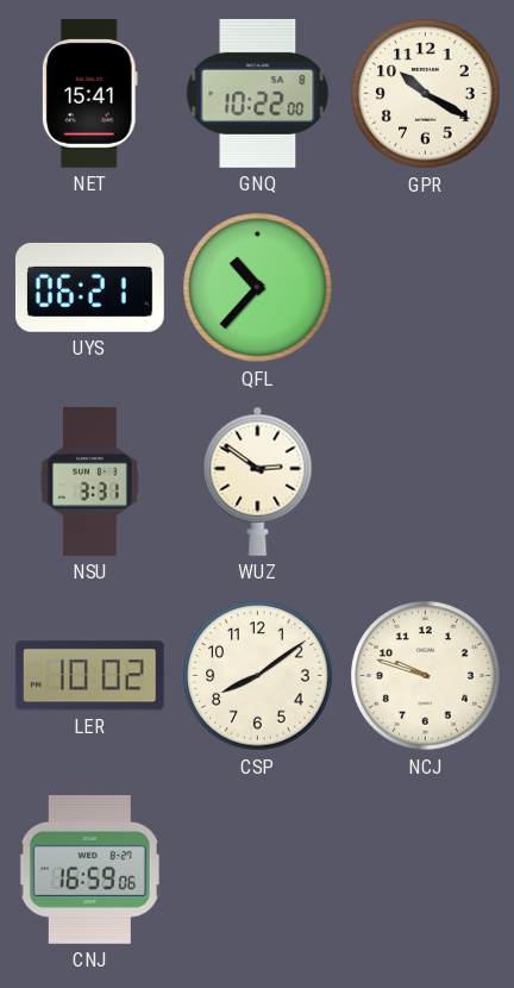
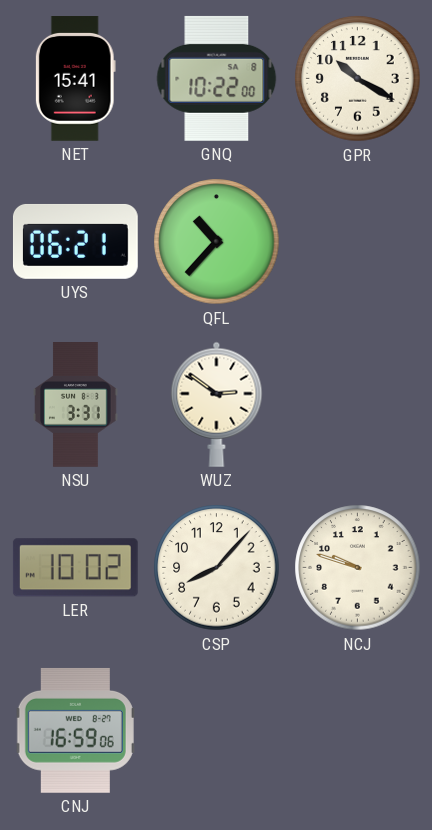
CSP: 8:09 -> 8:07 (217, 568)
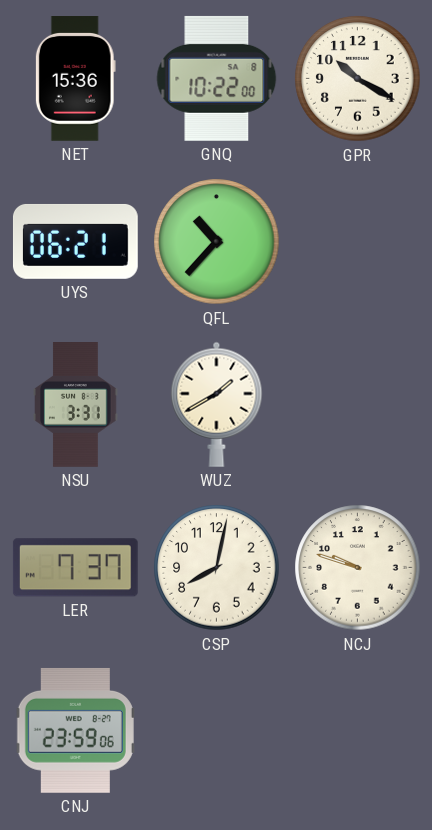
NET: 15:41 -> 15:36 (75, 79)
WUZ: 2:51 -> 1:40 (217, 404)
LER: 10:02 -> 7:37 (75, 568)
CSP: 8:07 -> 8:02 (217, 568)
CNJ: 16:59 -> 23:59 (75, 730)
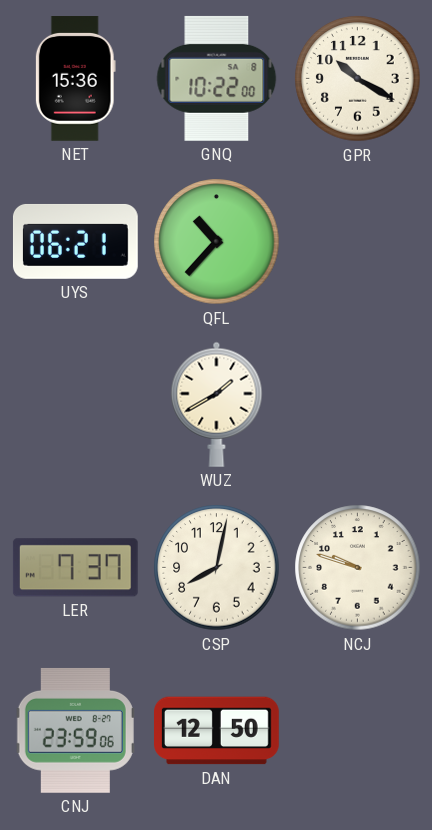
NSU: 3:31 -> none (76, 405)
DAN: none -> 12:50 (217, 731)
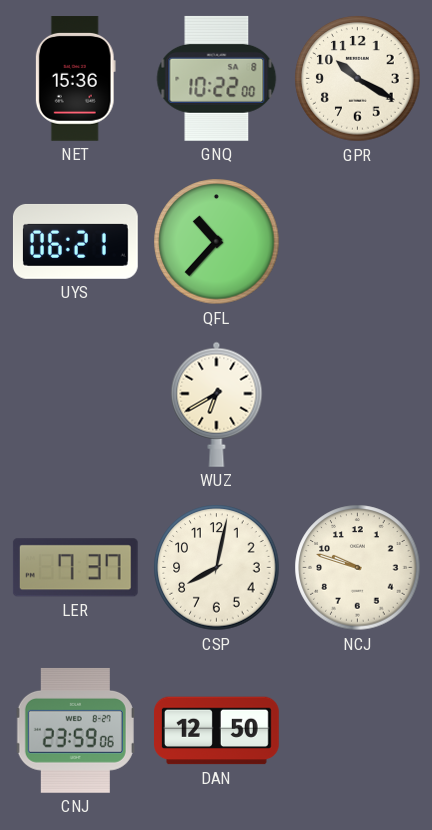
WUZ: 1:40 -> 6:40 (217, 404)
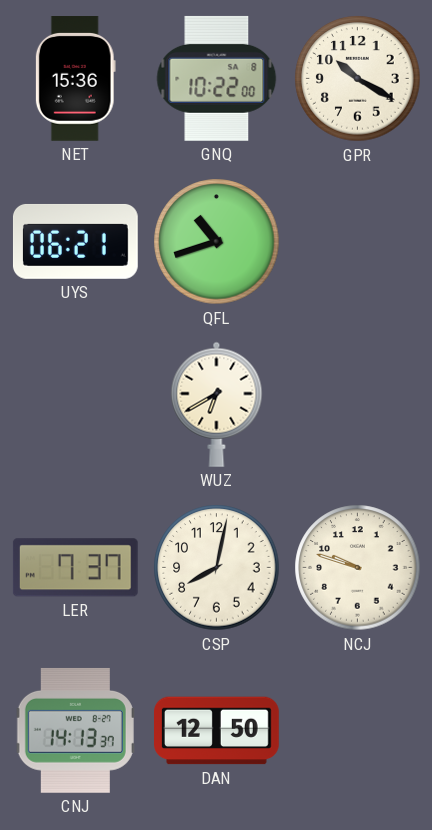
QFL: 10:37 -> 10:42 (217, 242)
CNJ: 23:59 -> 14:13 (75, 730)
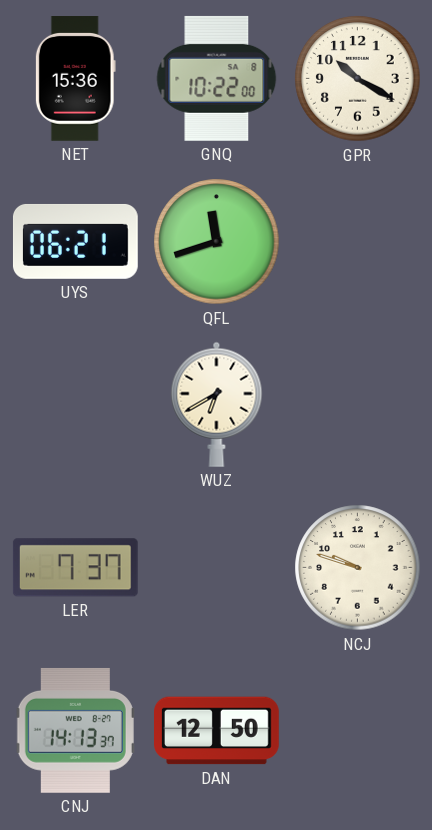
QFL: 10:42 -> 11:42 (217, 242)
CSP: 8:02 -> none (217, 568)
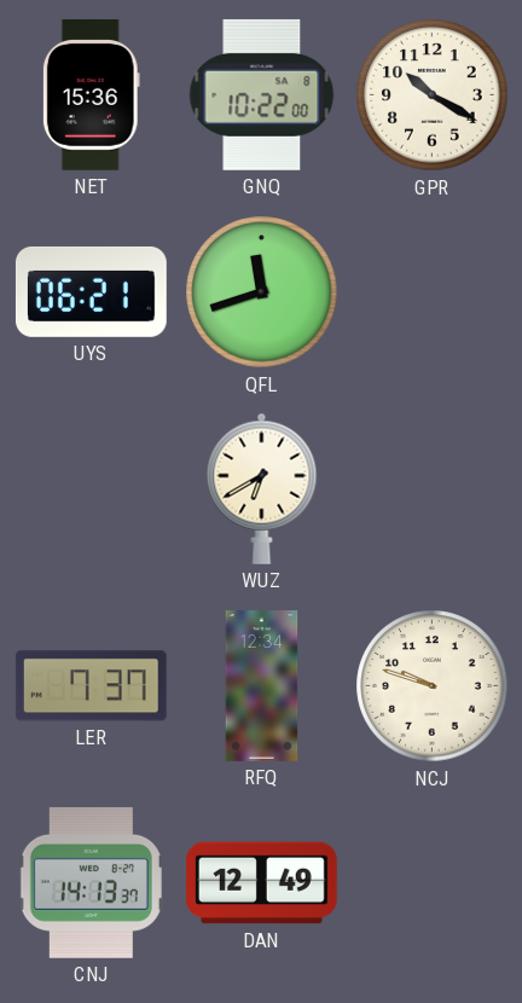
RFQ: none -> 12:34 (262, 686)
DAN: 12:50 -> 12:49 (262, 883)
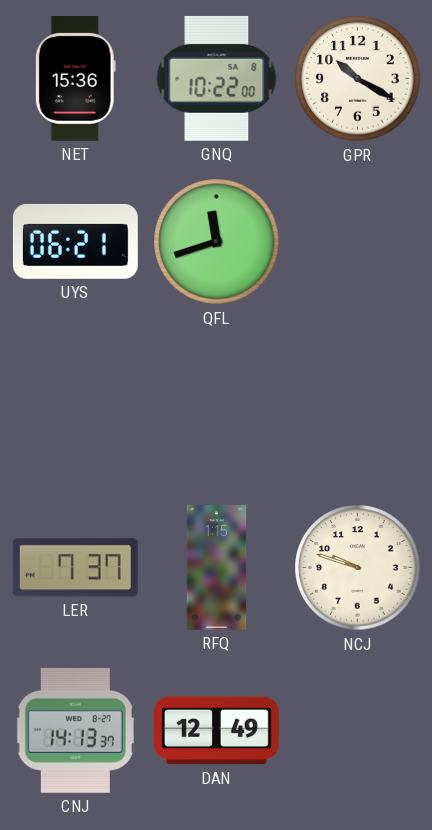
WUZ: 6:40 -> none (262, 488)
RFQ: 12:34 -> 1:15 (217, 568)
